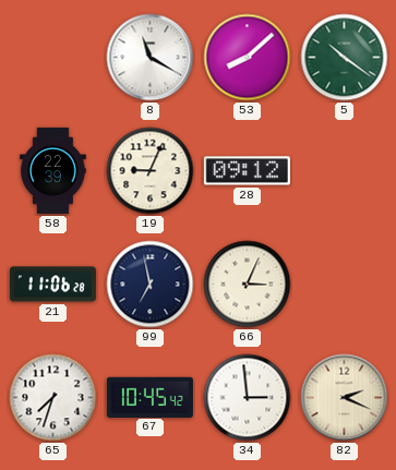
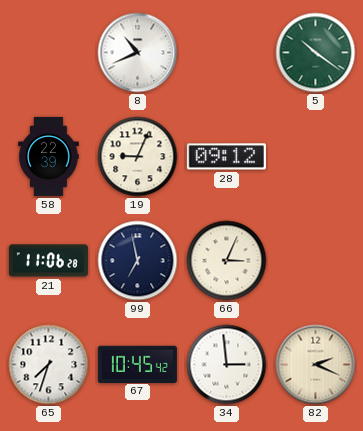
8: 11:20 -> 10:41 (138, 53)
53: 8:08 -> none (248, 58)
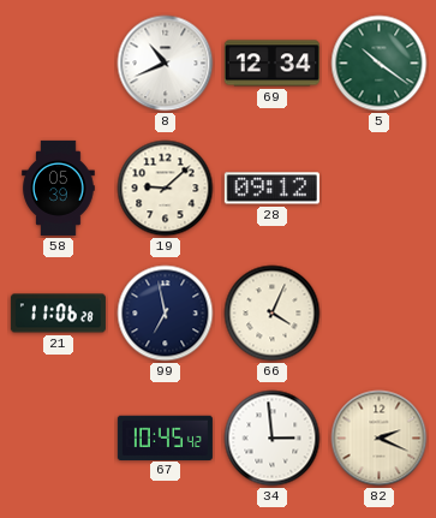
69: none -> 12:34 (271, 64)
58: 22:39 -> 05:39 (59, 187)
19: 9:04 -> 9:08 (166, 189)
66: 3:04 -> 4:04 (273, 314)
65: 7:33 -> none (49, 365)
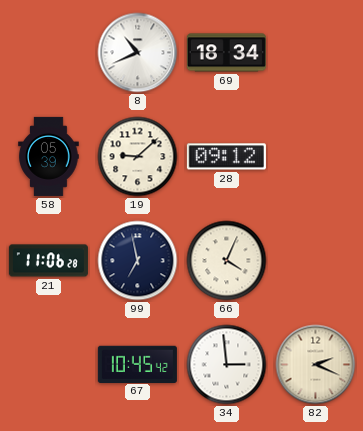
69: 12:34 -> 18:34 (226, 53)
5: 10:21 -> none (380, 64)
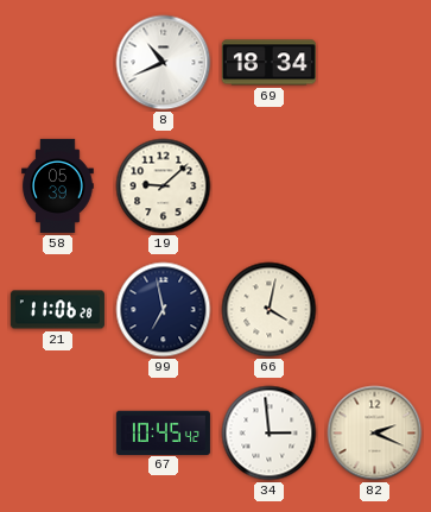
28: 09:12 -> none (226, 157)
66: 4:04 -> 4:02 (270, 310)
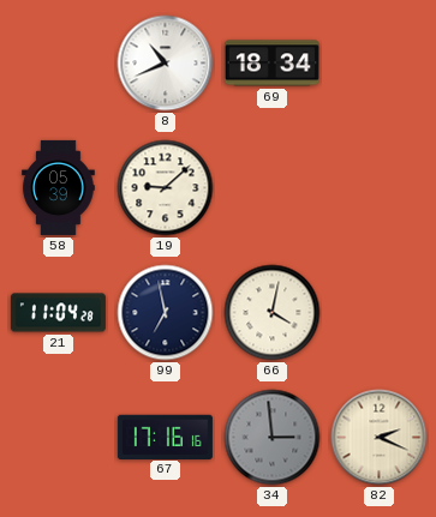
21: 11:06 -> 11:04 (58, 313)
67: 10:45 -> 17:16 (165, 437)
34 dial: white -> grey (273, 438)
